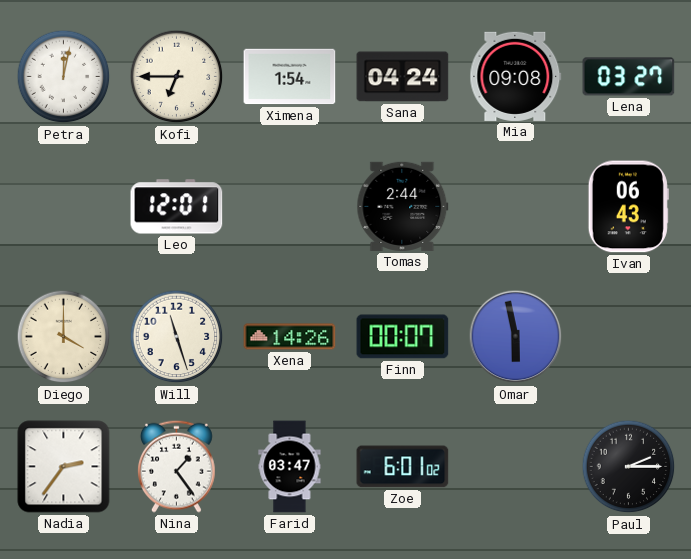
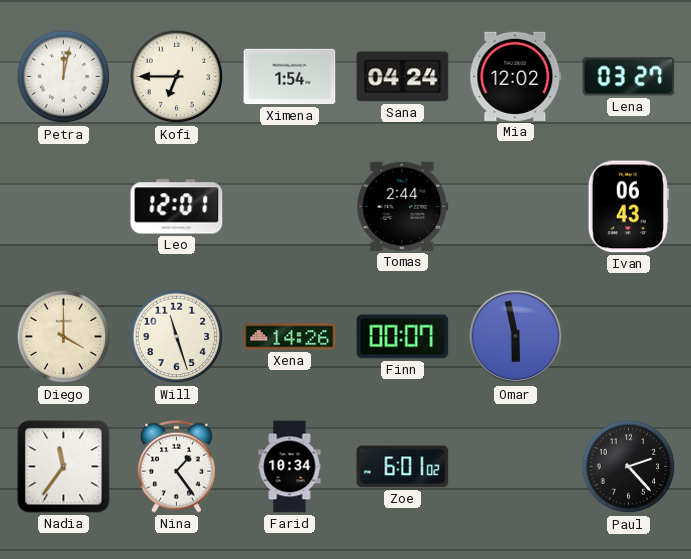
Mia: 09:08 -> 12:02 (516, 76)
Nadia: 2:36 -> 11:36 (64, 467)
Farid: 03:47 -> 10:34 (290, 467)
Paul: 2:15 -> 2:23 (629, 467)
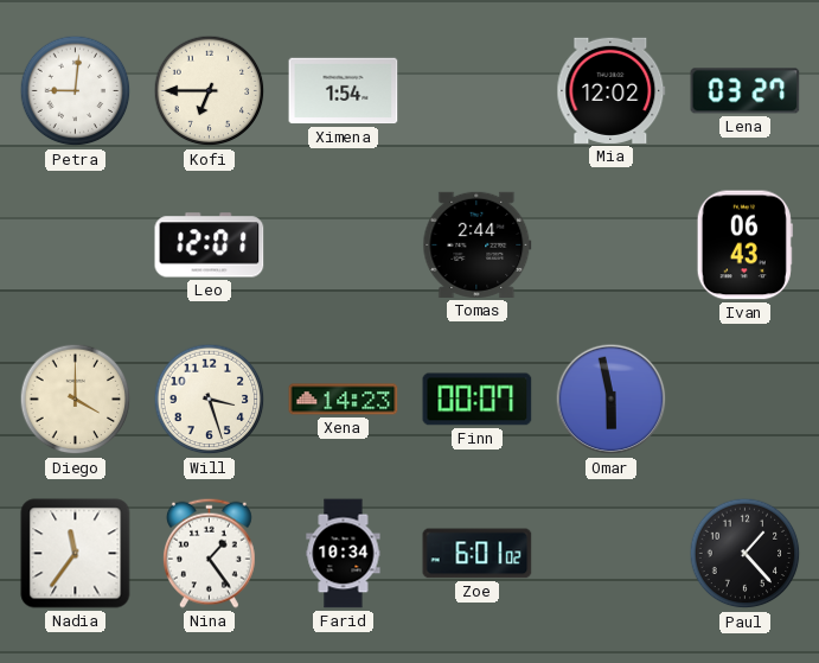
Petra: 12:02 -> 9:01 (76, 91)
Sana: 04:24 -> none (403, 77)
Will: 11:27 -> 3:27 (210, 400)
Xena: 14:26 -> 14:23 (344, 400)
Paul: 2:23 -> 1:23 (746, 554)
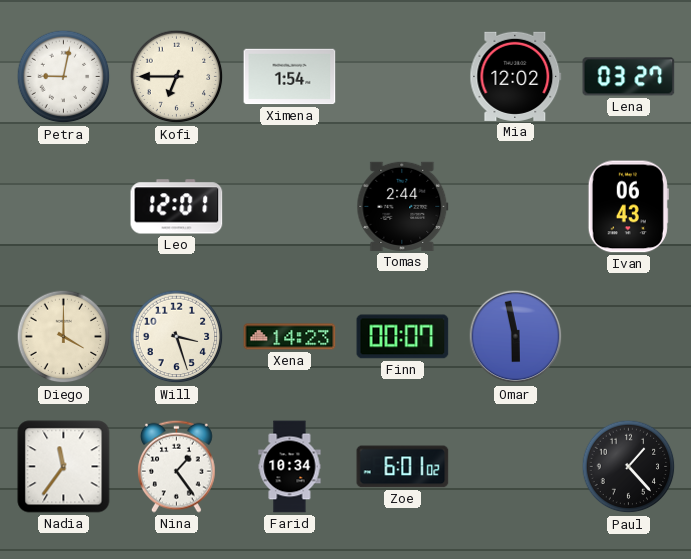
Petra: 9:01 -> 9:02 (64, 77)
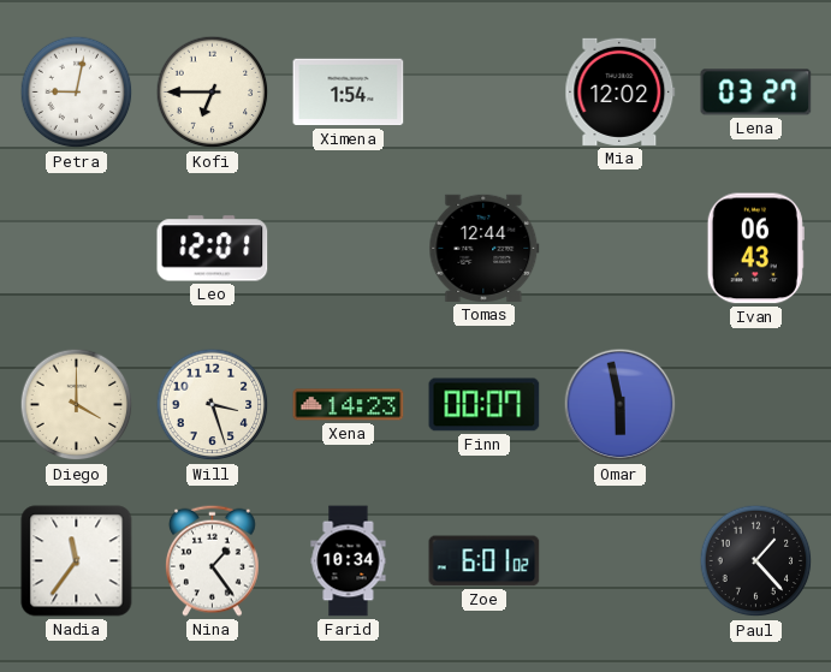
Tomas: 2:44 -> 12:44 (485, 248)
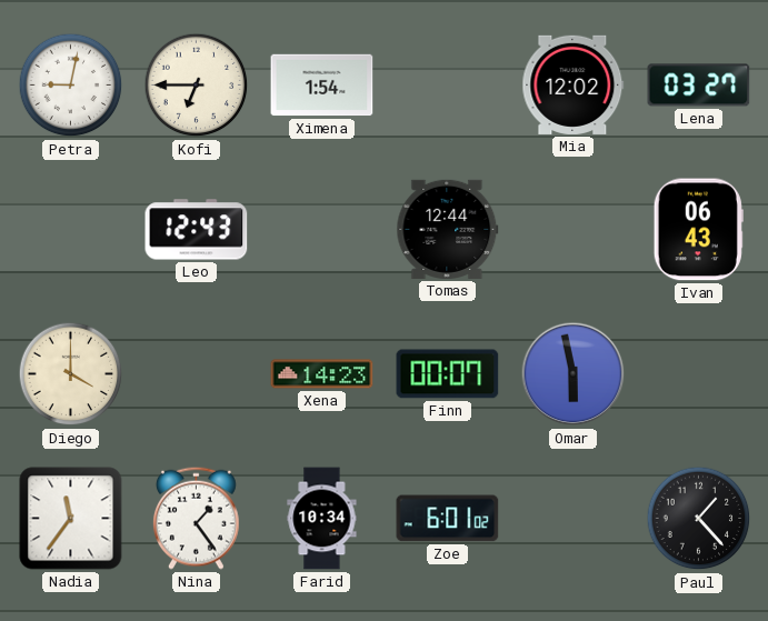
Leo: 12:01 -> 12:43 (197, 230)
Will: 3:27 -> none (213, 405)
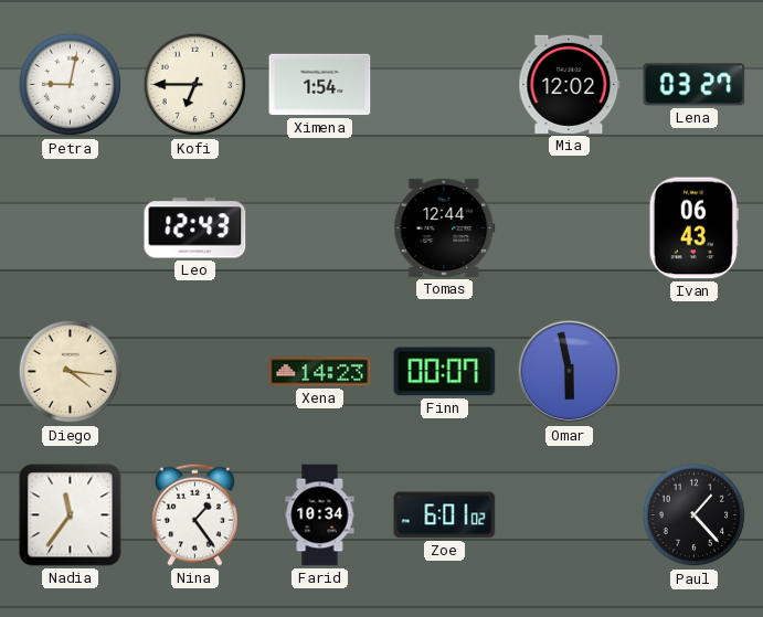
Diego: 4:00 -> 4:16 (71, 372)
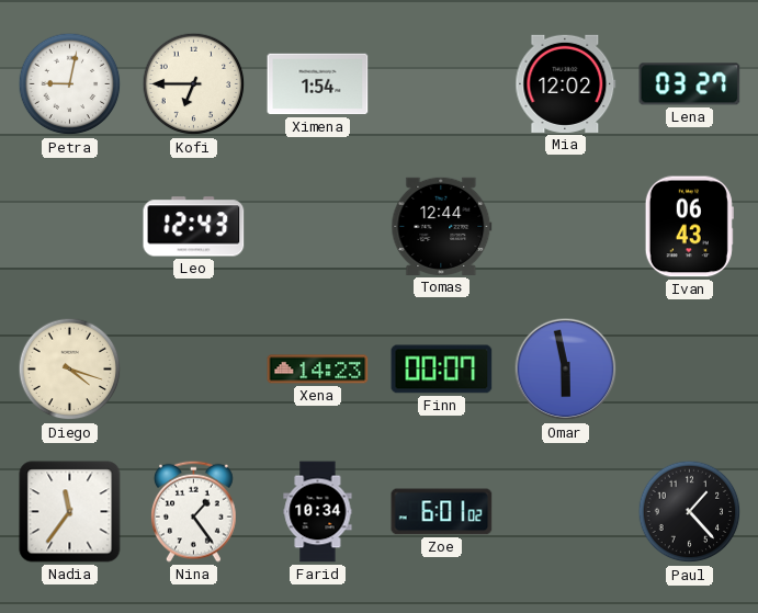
Diego: 4:16 -> 4:18 (70, 370)
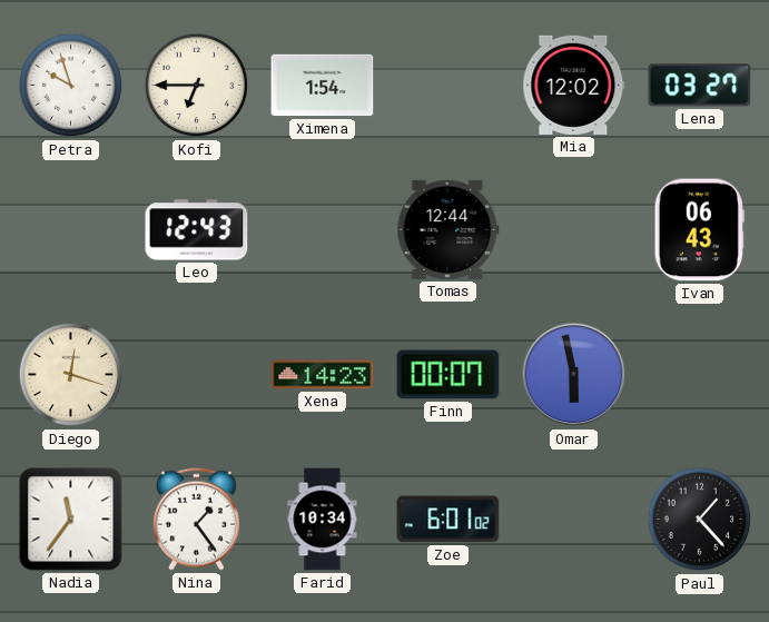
Petra: 9:02 -> 9:57 (71, 86)
Diego: 4:18 -> 12:18 (71, 375)
